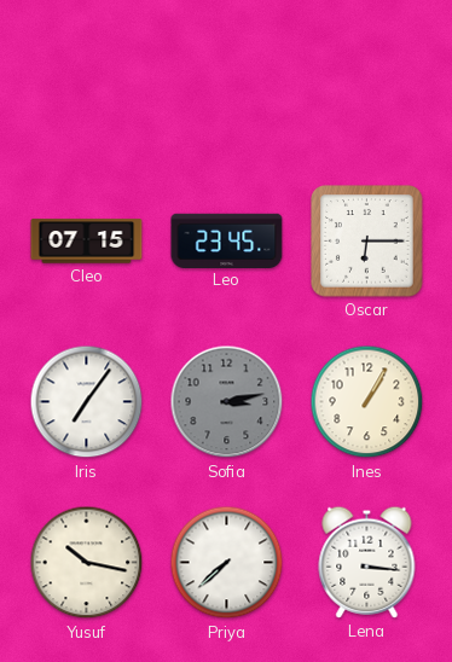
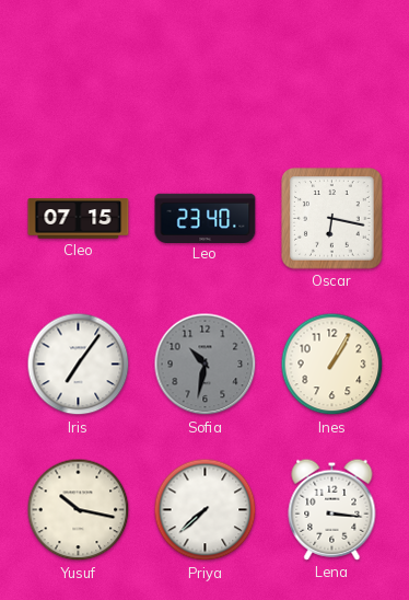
Leo: 23:45 -> 23:40 (206, 218)
Oscar: 6:15 -> 6:17 (332, 219)
Sofia: 3:13 -> 10:32 (206, 365)
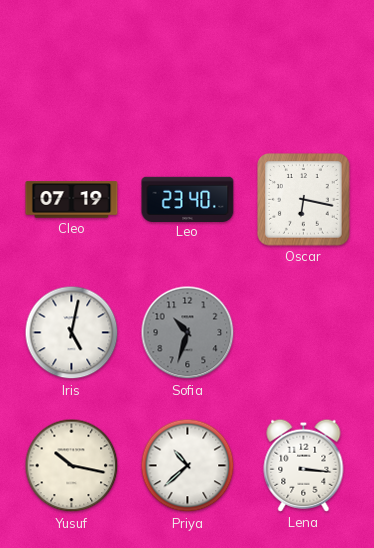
Cleo: 07:15 -> 07:19 (72, 200)
Iris: 7:06 -> 5:02 (72, 333)
Sofia: 10:32 -> 10:33 (188, 333)
Ines: 1:05 -> none (332, 365)
Priya: 7:38 -> 10:38 (188, 466)
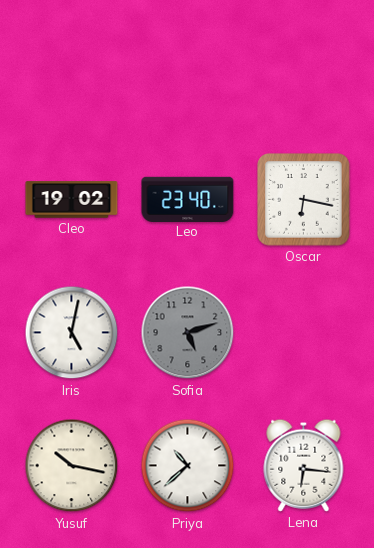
Cleo: 07:19 -> 19:02 (72, 200)
Sofia: 10:33 -> 5:12 (188, 333)
Lena: 3:16 -> 6:16 (304, 465)
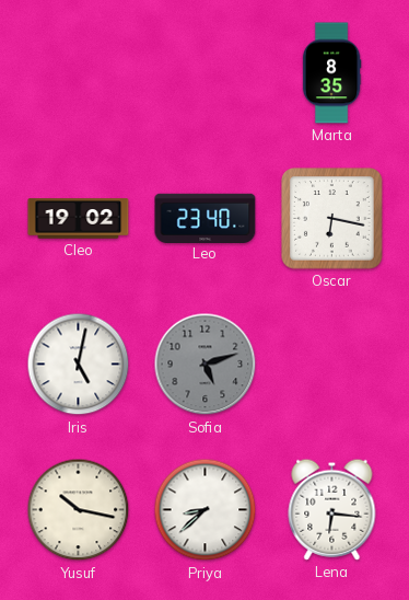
Marta: none -> 8:35 (331, 73)
Priya: 10:38 -> 8:38 (206, 510)
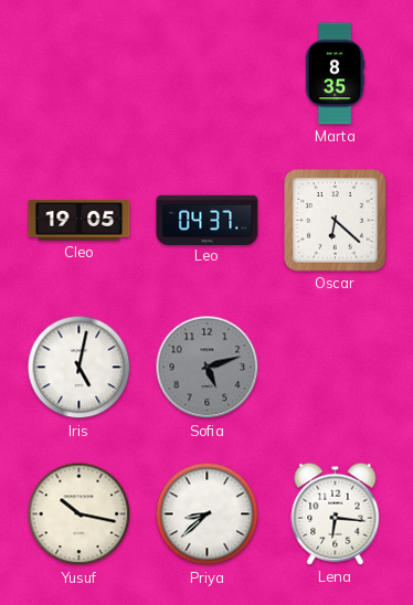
Cleo: 19:02 -> 19:05 (80, 221)
Leo: 23:40 -> 04:37 (208, 220)
Oscar: 6:17 -> 6:22 (336, 221)
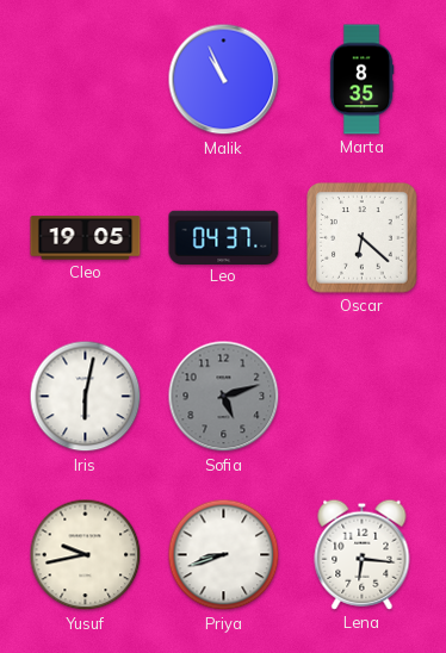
Malik: none -> 10:56 (224, 80)
Iris: 5:02 -> 6:02 (86, 397)
Yusuf: 10:17 -> 9:43 (86, 555)
Priya: 8:38 -> 8:42 (224, 555)
